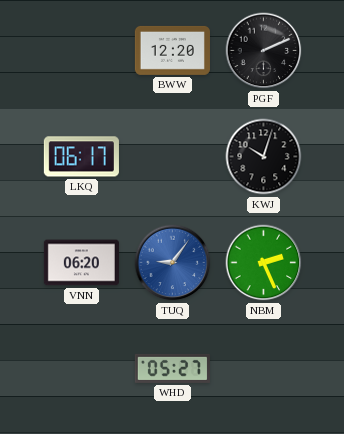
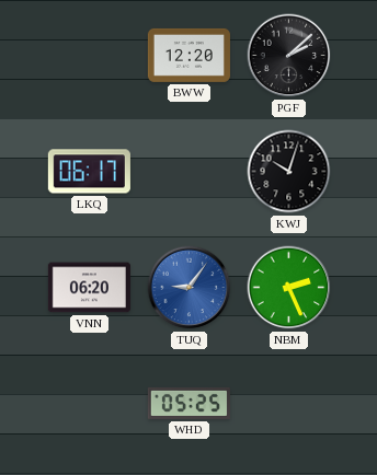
PGF: 2:11 -> 2:08 (289, 56)
WHD: 05:27 -> 05:25 (188, 403)
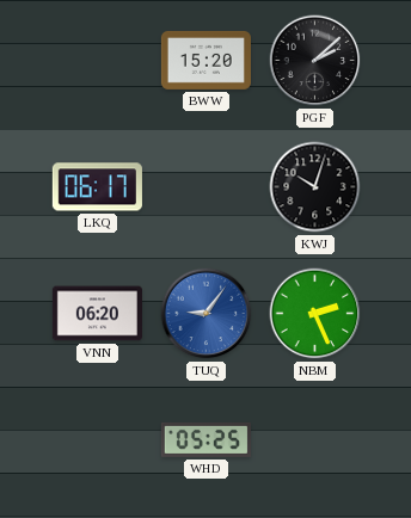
BWW: 12:20 -> 15:20 (205, 60)
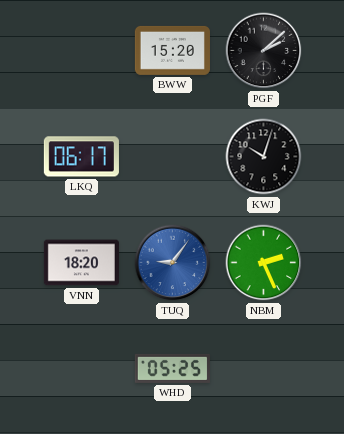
VNN: 06:20 -> 18:20 (81, 263)
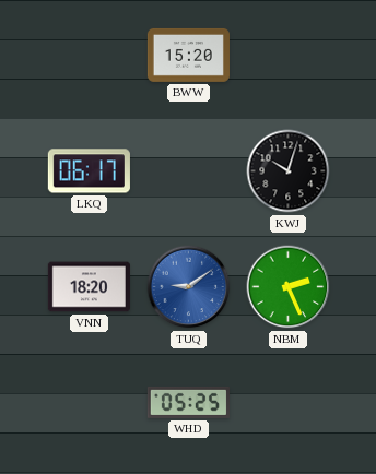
PGF: 2:08 -> none (264, 51)
TUQ: 9:06 -> 9:09 (189, 287)
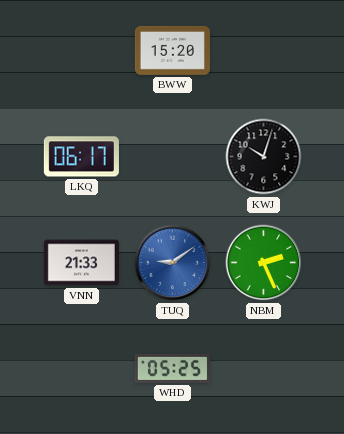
VNN: 18:20 -> 21:33 (81, 263)
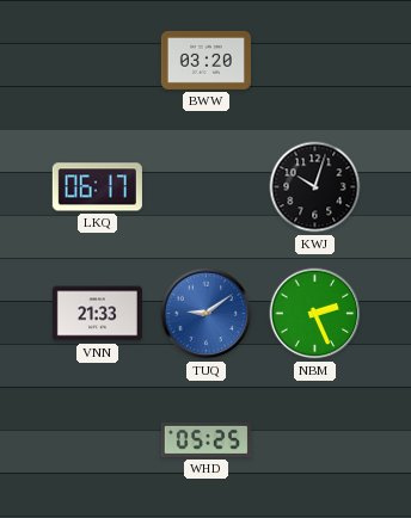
BWW: 15:20 -> 03:20 (205, 60)
